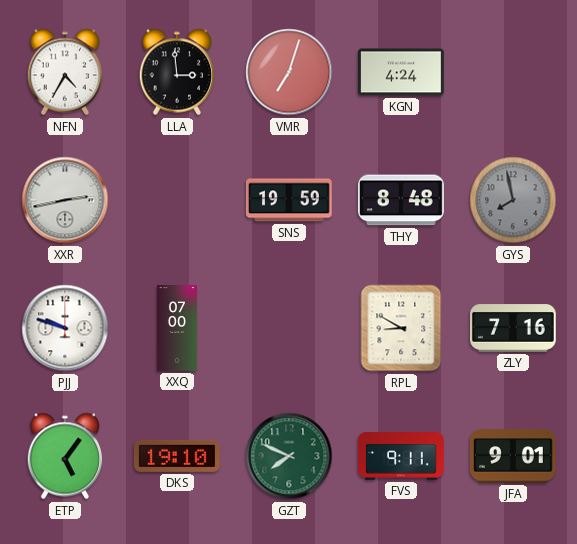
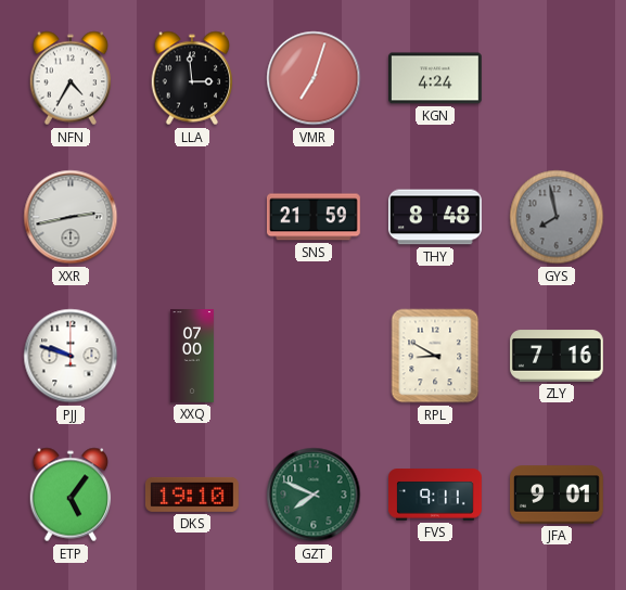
SNS: 19:59 -> 21:59 (314, 217)
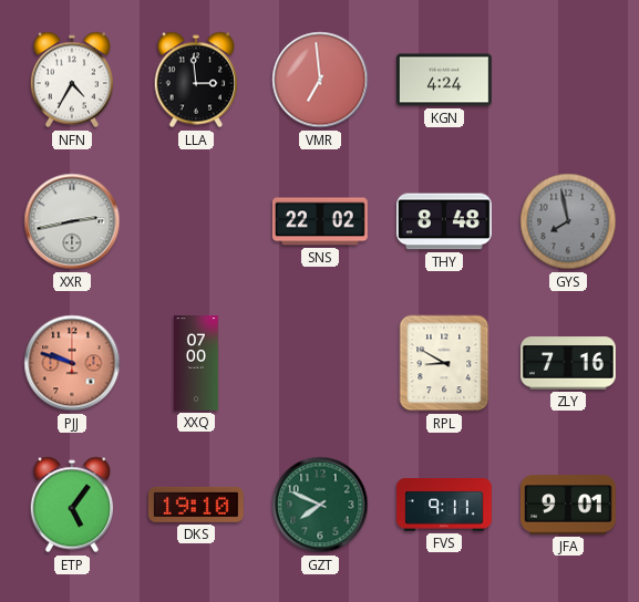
VMR: 7:03 -> 6:59 (320, 80)
SNS: 21:59 -> 22:02 (320, 221)
PJJ dial: white -> salmon (72, 363)
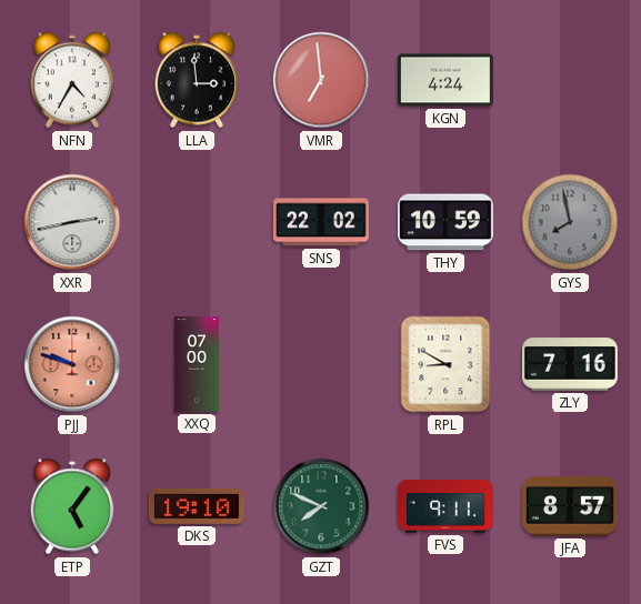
THY: 8:48 -> 10:59 (445, 222)
JFA: 9:01 -> 8:57 (571, 506)
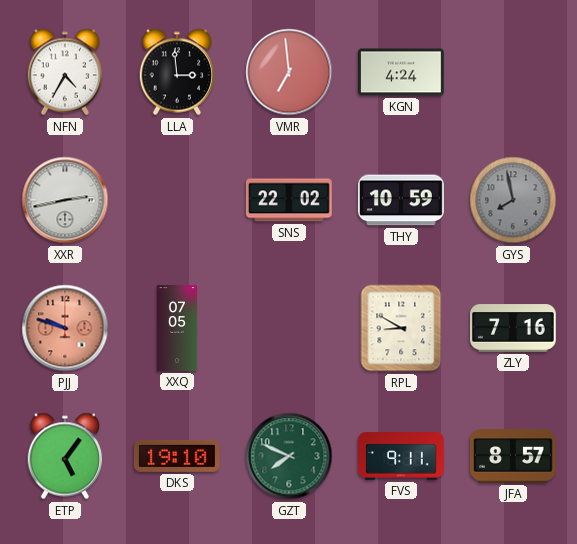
XXQ: 07:00 -> 07:05 (177, 328)
